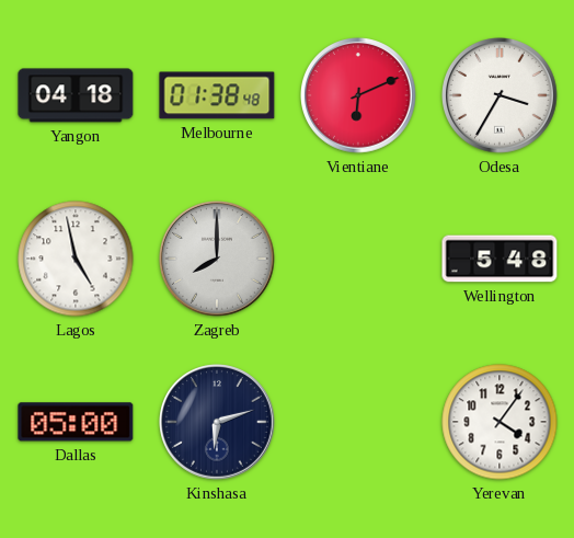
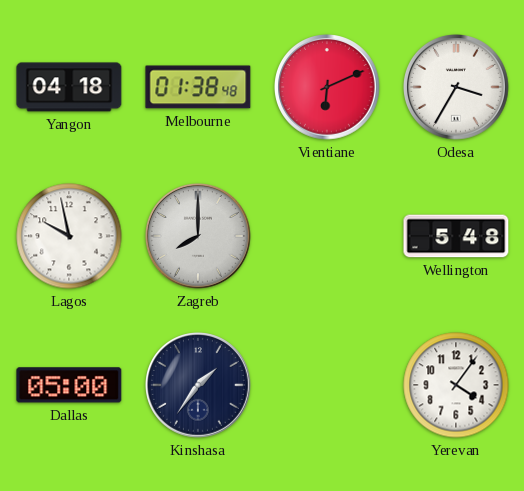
Lagos: 4:58 -> 9:58 (69, 236)
Kinshasa: 6:12 -> 1:36 (199, 386)
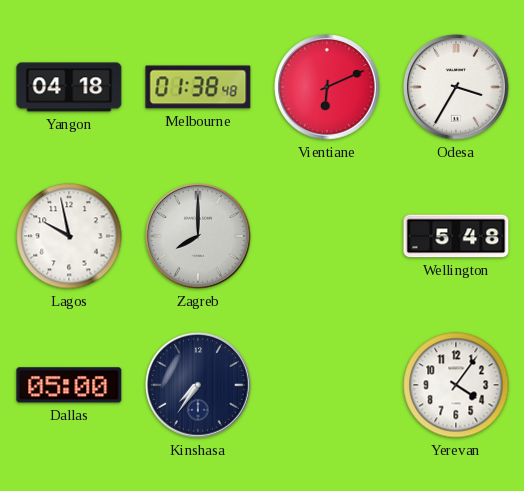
Kinshasa: 1:36 -> 7:36 (199, 386)
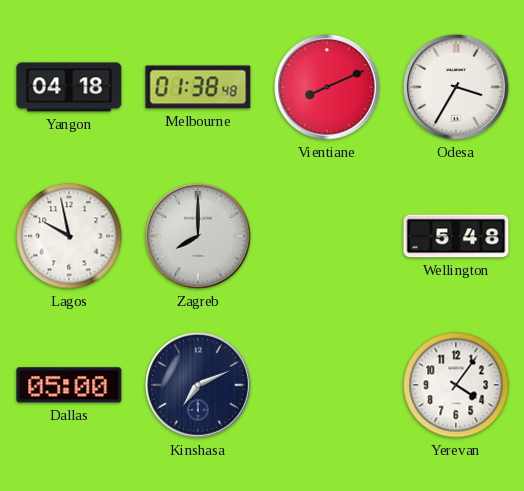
Vientiane: 6:11 -> 8:11 (328, 88)
Kinshasa: 7:36 -> 7:11 (199, 386)
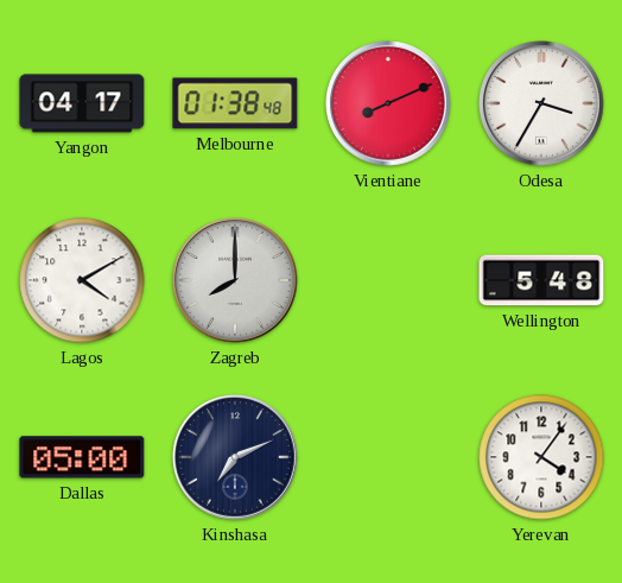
Yangon: 04:18 -> 04:17 (82, 103)
Lagos: 9:58 -> 4:10 (82, 280)
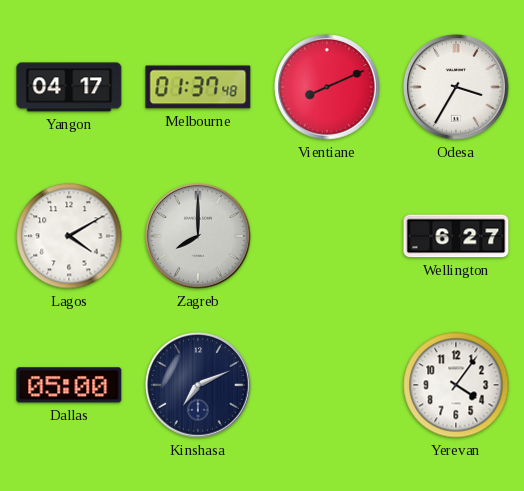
Melbourne: 01:38 -> 01:37 (198, 87)
Wellington: 5:48 -> 6:27 (456, 236)
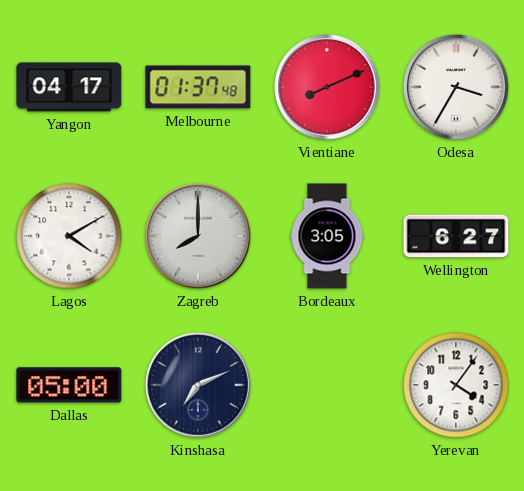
Bordeaux: none -> 3:05 (327, 236)
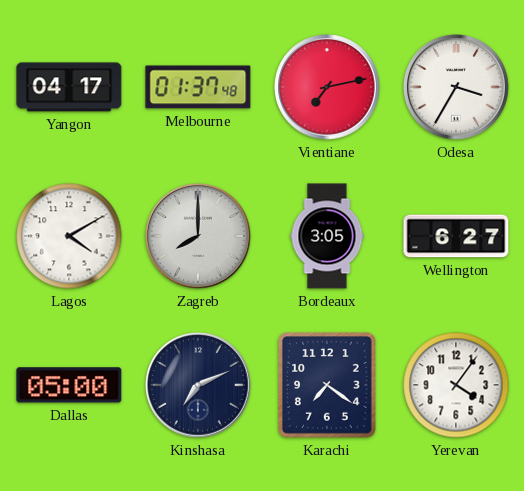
Vientiane: 8:11 -> 7:13 (328, 88)
Karachi: none -> 7:21 (328, 386)
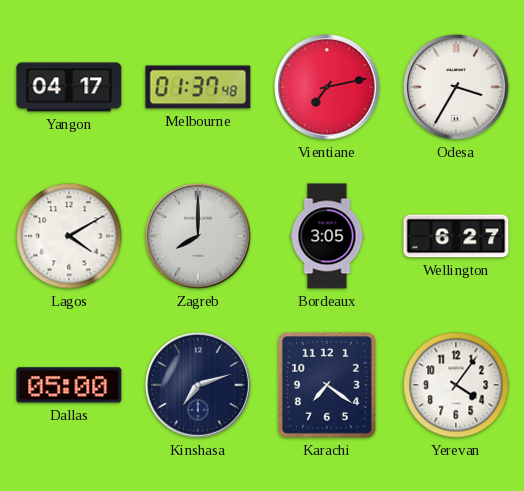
Kinshasa: 7:11 -> 7:12 (199, 386)
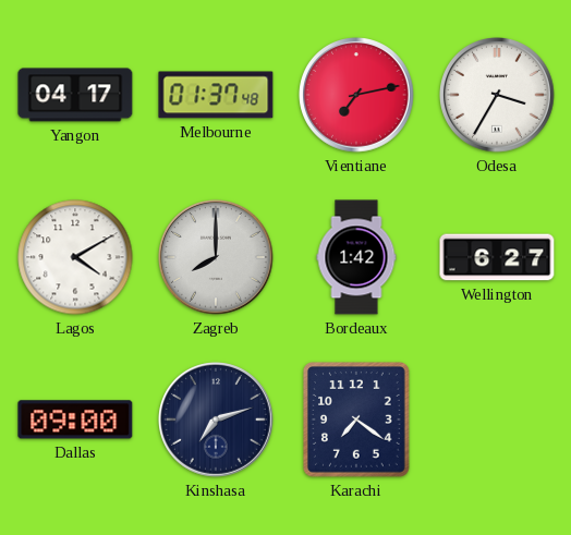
Bordeaux: 3:05 -> 1:42 (356, 257)
Dallas: 05:00 -> 09:00 (75, 420)
Yerevan: 4:06 -> none (456, 385)
